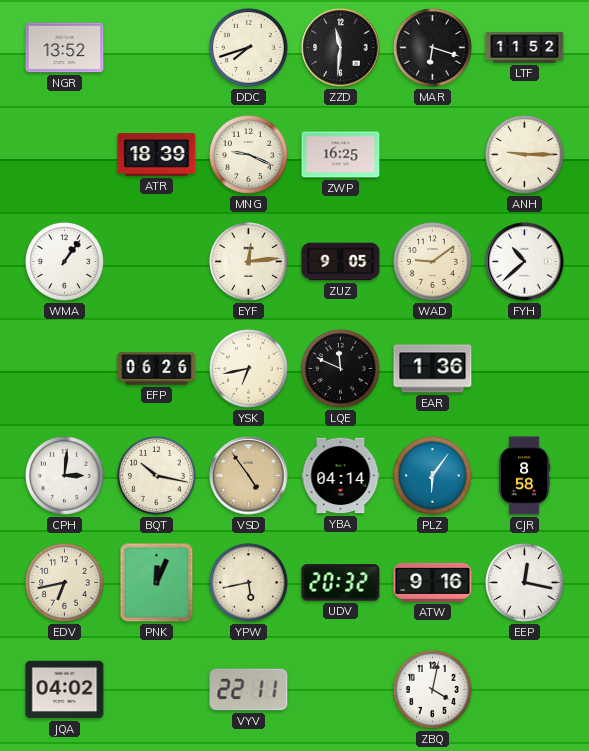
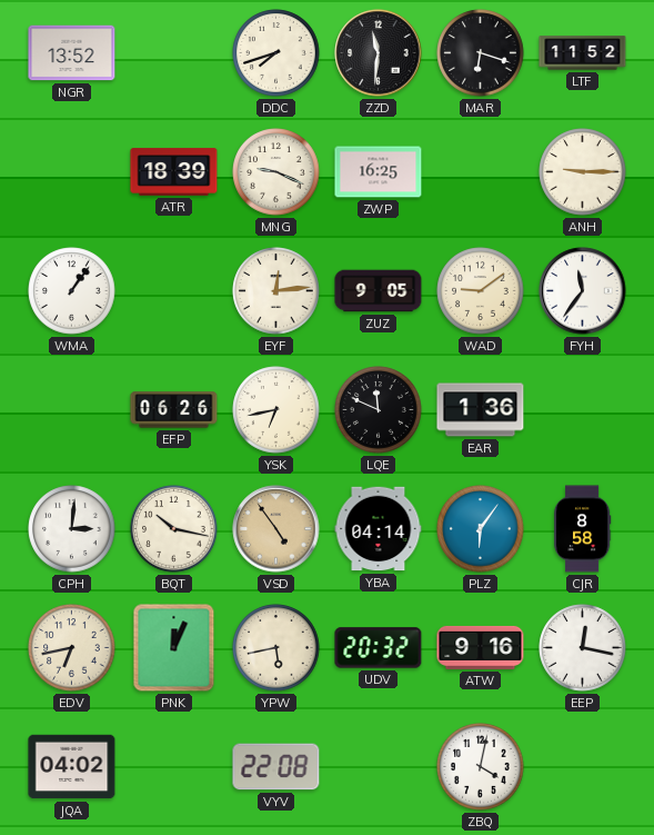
FYH: 10:38 -> 11:36 (583, 291)
VYV: 22:11 -> 22:08 (276, 767)
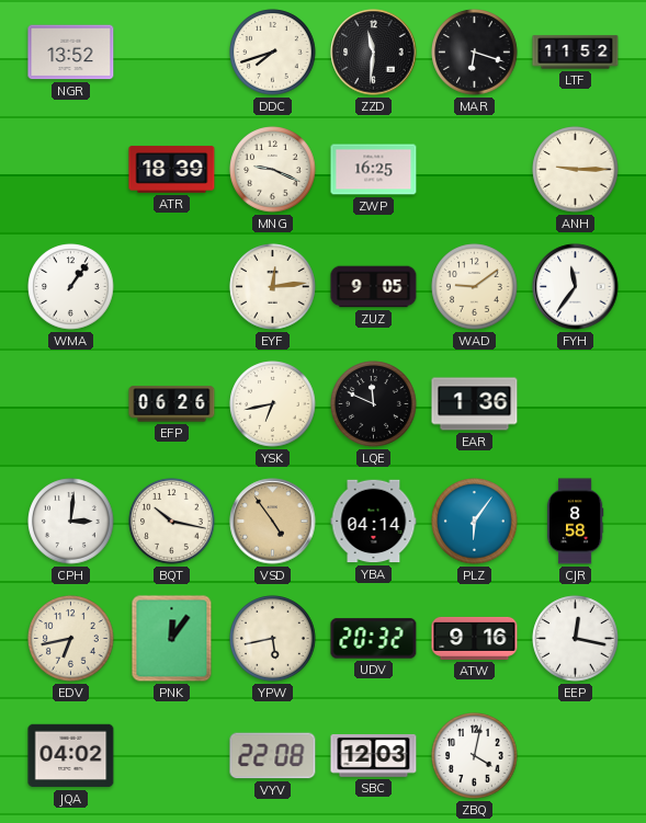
PNK: 12:04 -> 12:06 (172, 639)
SBC: none -> 12:03 (374, 755)
